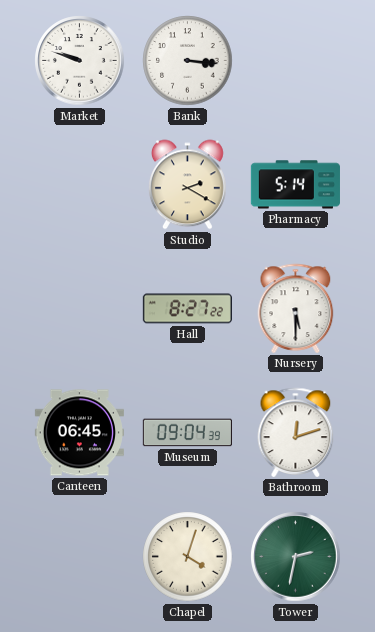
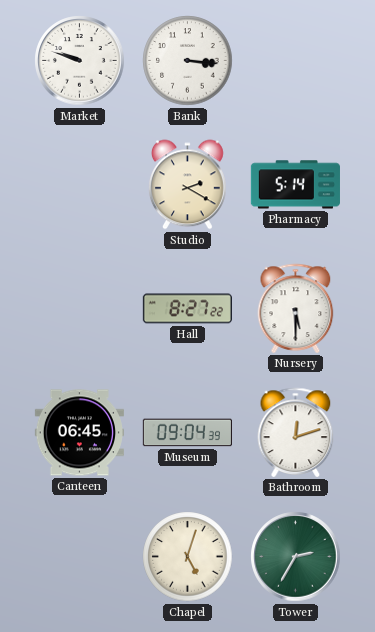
Chapel: 4:03 -> 5:03 (188, 557)
Tower: 2:32 -> 2:35 (296, 557)
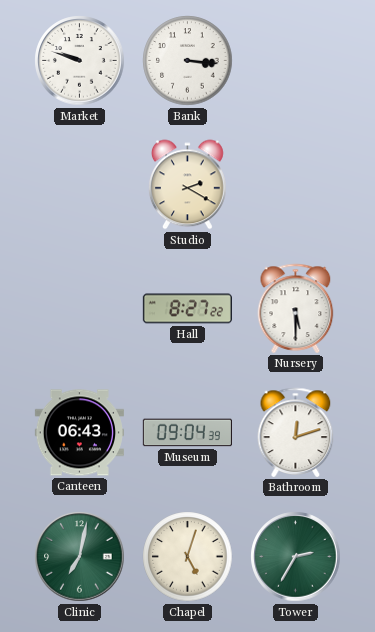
Pharmacy: 5:14 -> none (295, 185)
Canteen: 06:45 -> 06:43 (79, 433)
Clinic: none -> 7:02 (80, 557)
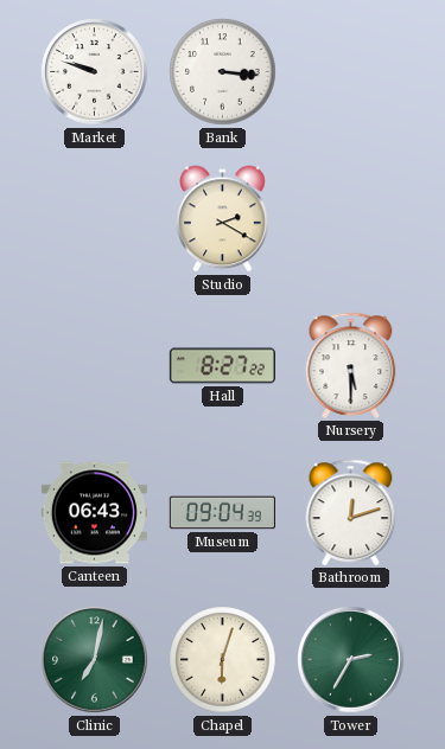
Chapel: 5:03 -> 6:03 (223, 660)
